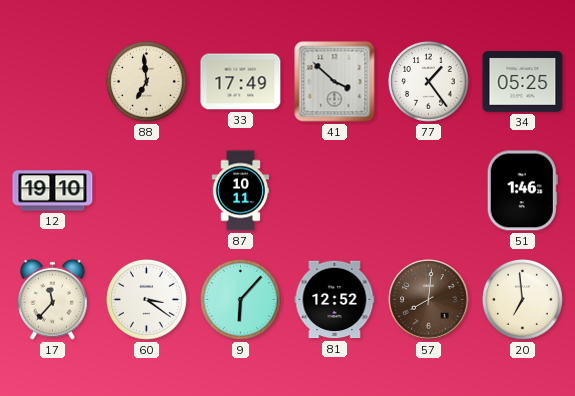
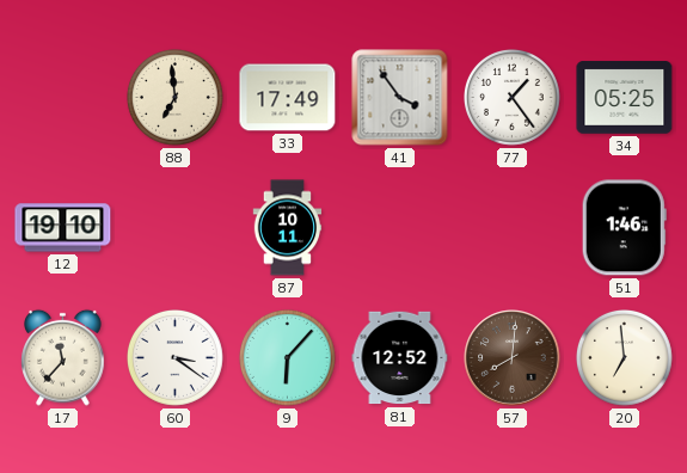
41: 3:52 -> 3:54 (400, 98)
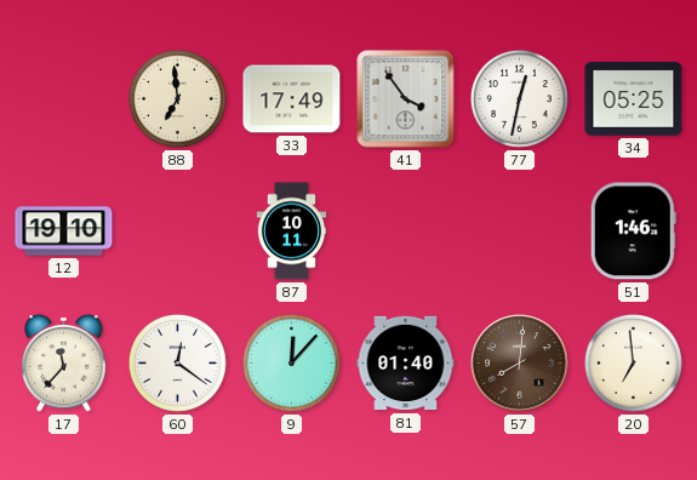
77: 1:24 -> 12:32 (520, 99)
60: 3:21 -> 12:21 (178, 364)
9: 6:07 -> 12:07 (292, 364)
81: 12:52 -> 01:40 (406, 364)
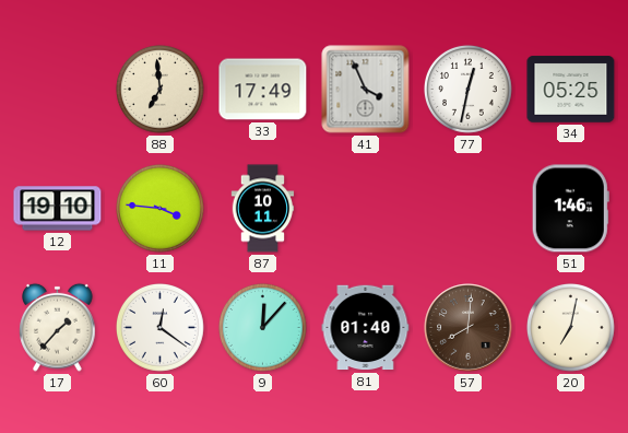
41: 3:54 -> 3:56 (366, 90)
11: none -> 3:46 (161, 209)
17: 11:37 -> 1:37 (58, 327)
20: 6:59 -> 7:02 (571, 328)
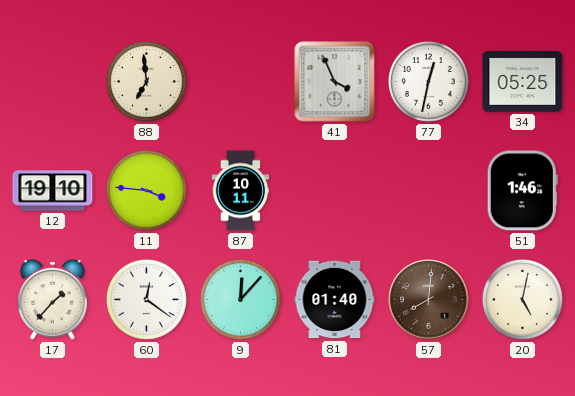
33: 17:49 -> none (263, 90)
20: 7:02 -> 5:02 (523, 300)
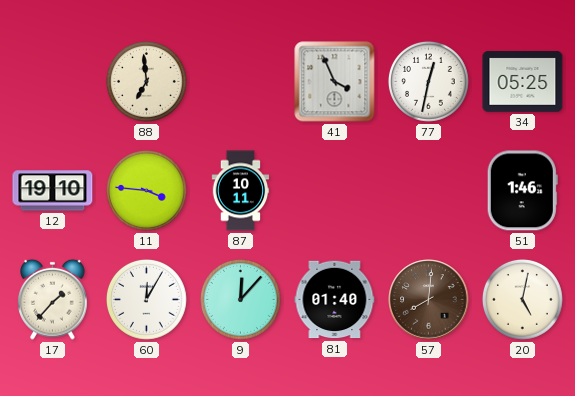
60: 12:21 -> 12:05 (147, 300)
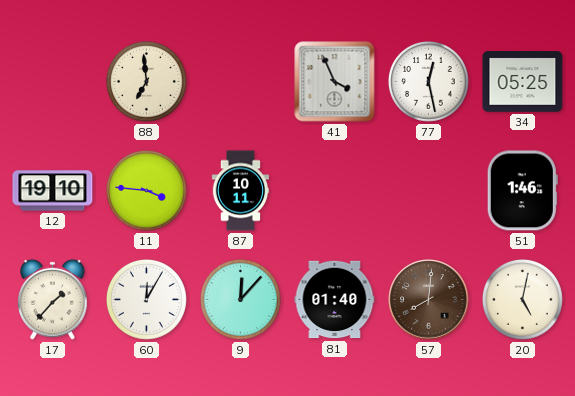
77: 12:32 -> 12:28 (429, 82)
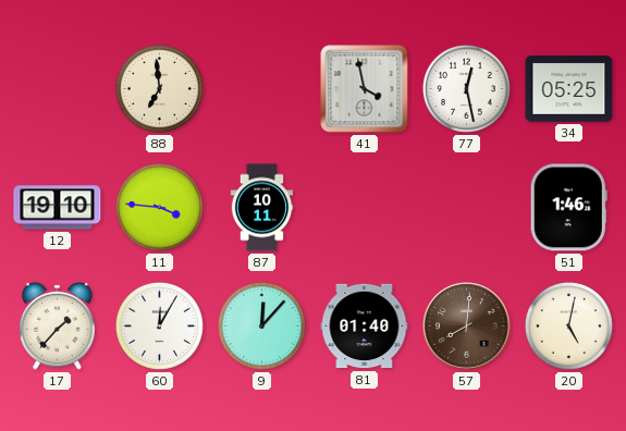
41: 3:56 -> 3:58 (365, 89)
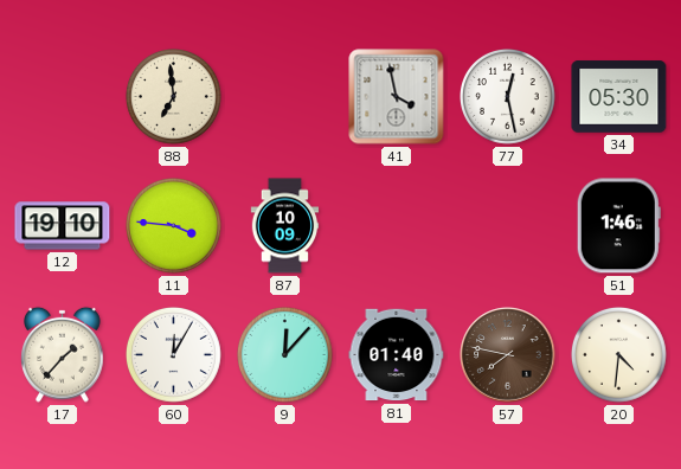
34: 05:25 -> 05:30 (619, 97)
87: 10:11 -> 10:09 (285, 226)
57: 8:01 -> 7:47 (508, 355)
20: 5:02 -> 4:31 (619, 355)
